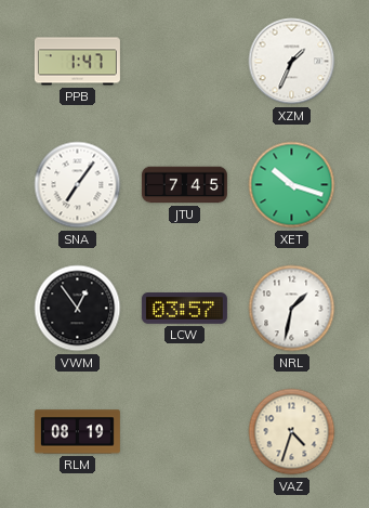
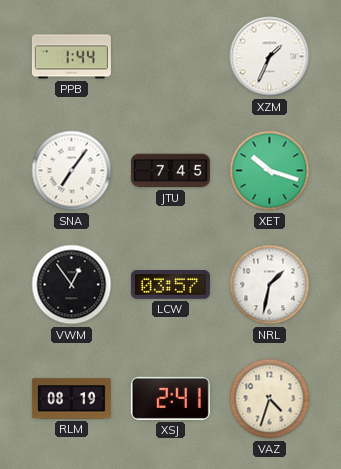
PPB: 1:47 -> 1:44 (71, 57)
XSJ: none -> 2:41 (170, 398)
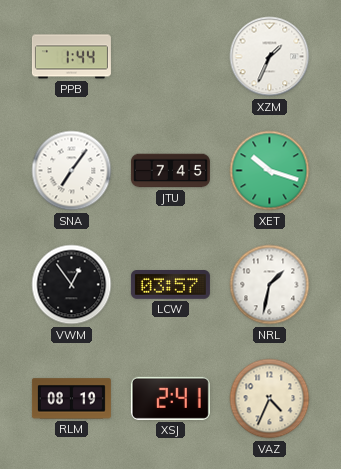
VAZ: 4:33 -> 4:34 (270, 399)
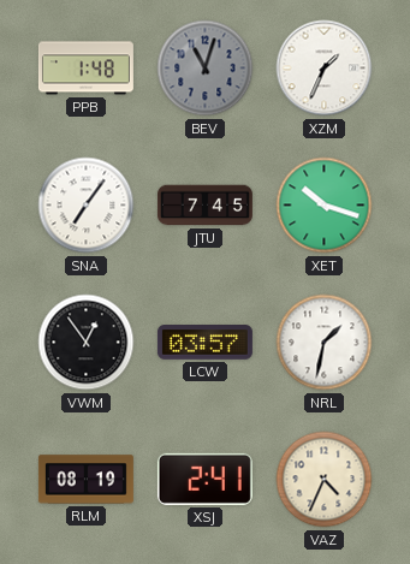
PPB: 1:44 -> 1:48 (85, 69)
BEV: none -> 11:03 (206, 69)
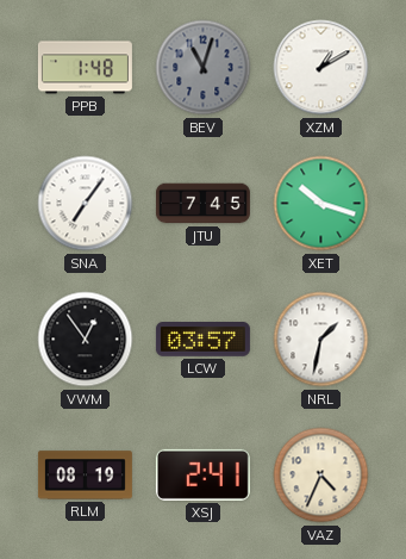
XZM: 1:34 -> 1:10 (321, 68)
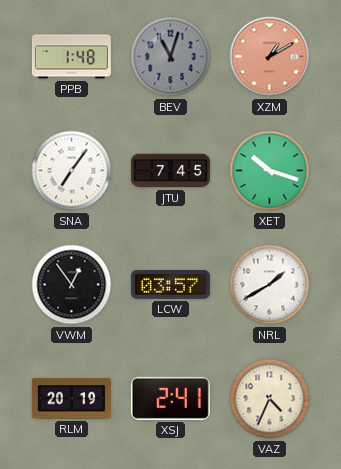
XZM dial: white -> salmon (270, 57)
NRL: 1:32 -> 1:40 (270, 285)
RLM: 08:19 -> 20:19 (71, 399)
